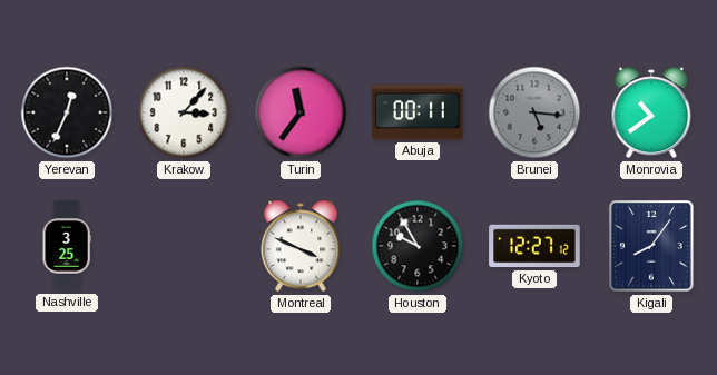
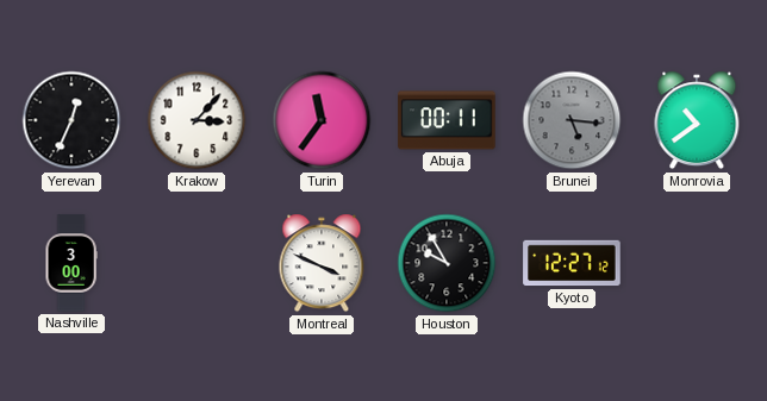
Nashville: 3:25 -> 3:00 (71, 263)
Kigali: 8:06 -> none (651, 246)
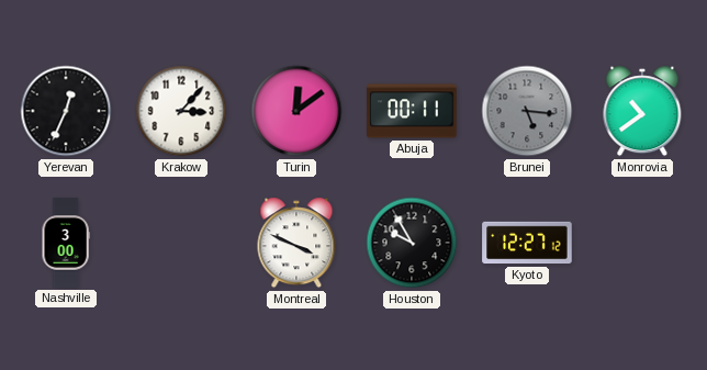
Turin: 11:36 -> 12:09 (296, 111)
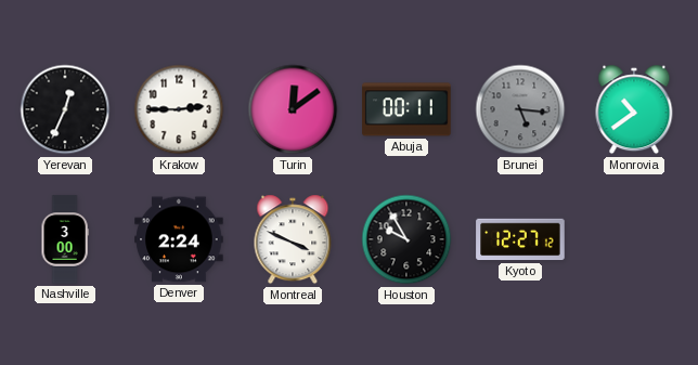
Krakow: 3:07 -> 2:45 (179, 109)
Denver: none -> 2:24 (179, 239)
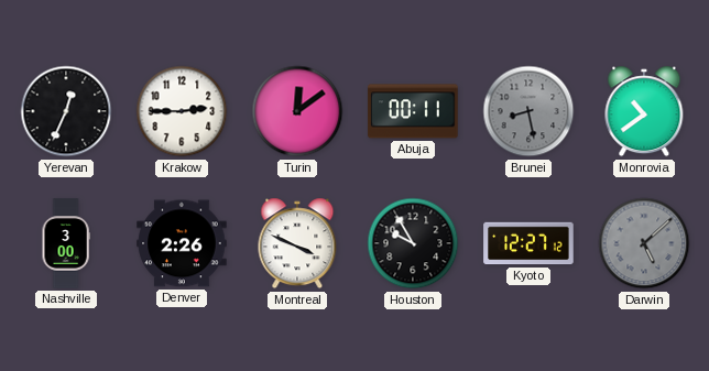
Brunei: 5:16 -> 8:28 (528, 111)
Denver: 2:24 -> 2:26 (182, 243)
Darwin: none -> 5:08 (644, 243)
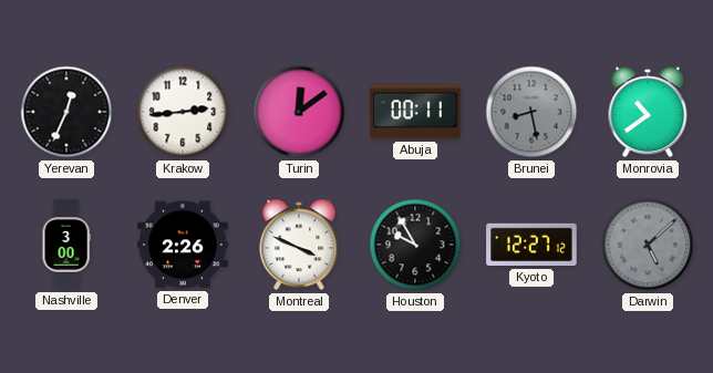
Krakow: 2:45 -> 2:44 (183, 112)
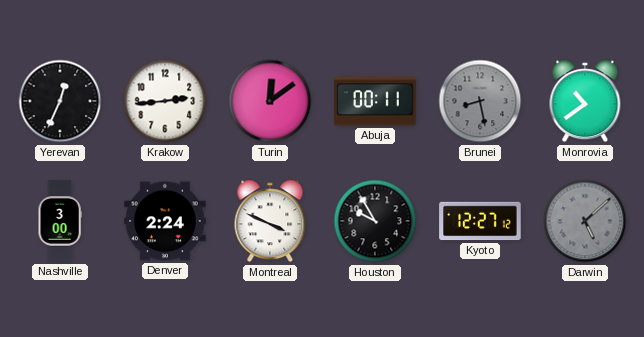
Denver: 2:26 -> 2:24 (165, 221)
